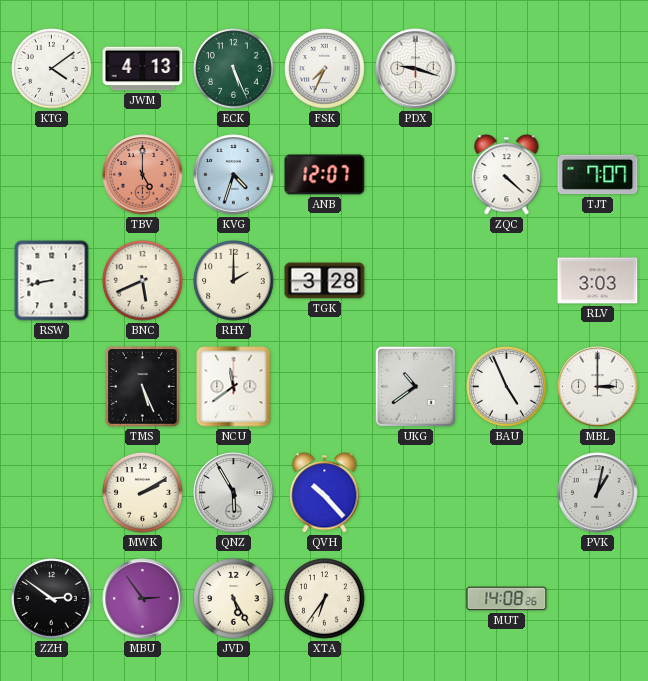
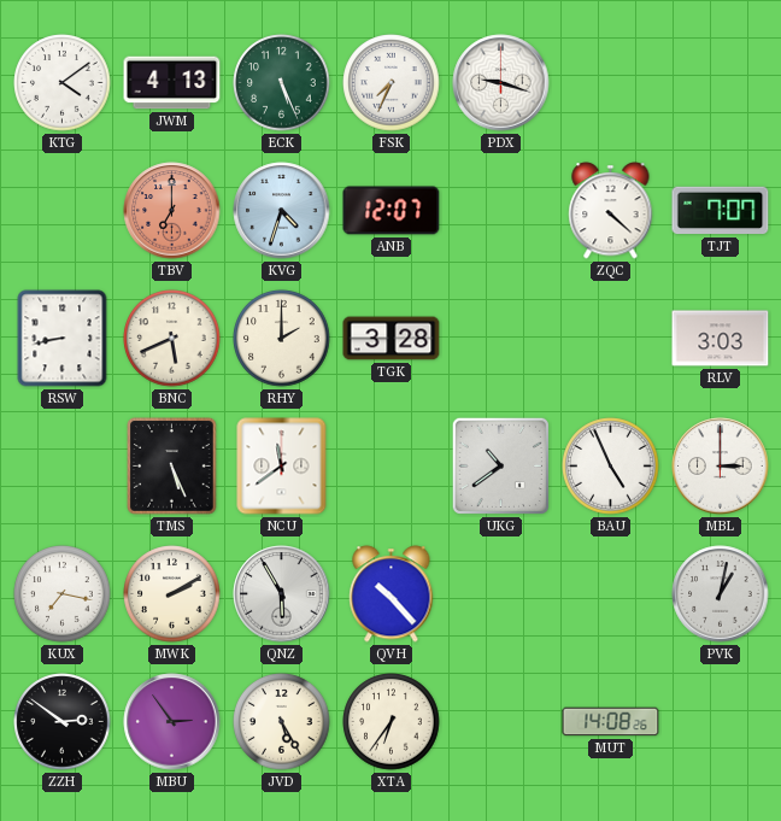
TBV: 5:00 -> 7:00 (172, 211)
KUX: none -> 7:17 (63, 594)
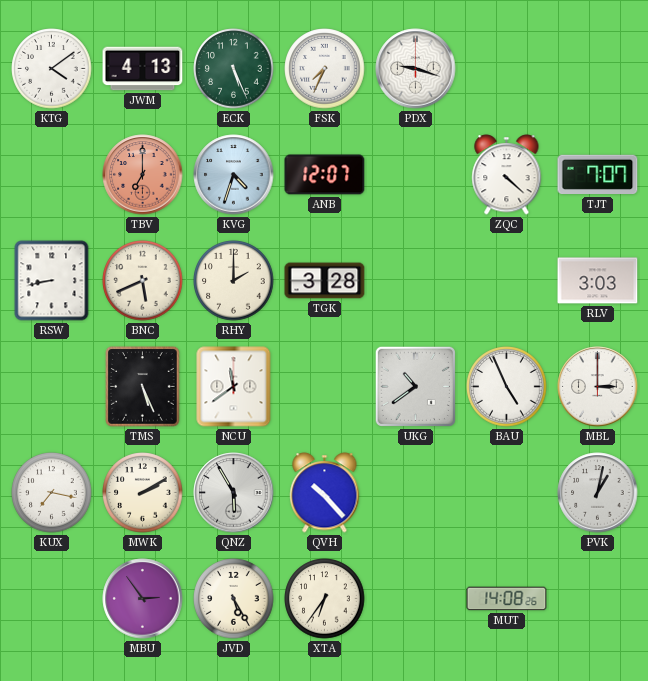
ZZH: 2:51 -> none (63, 722)
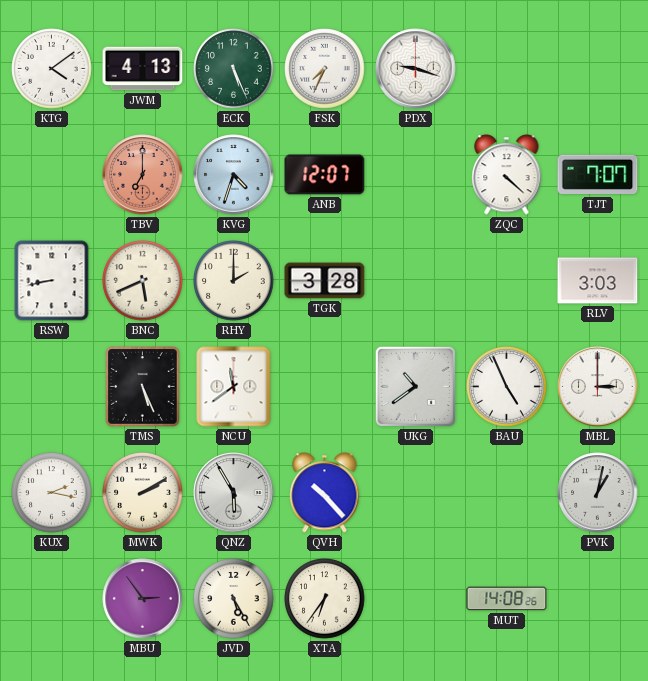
KUX: 7:17 -> 2:17 (52, 493)
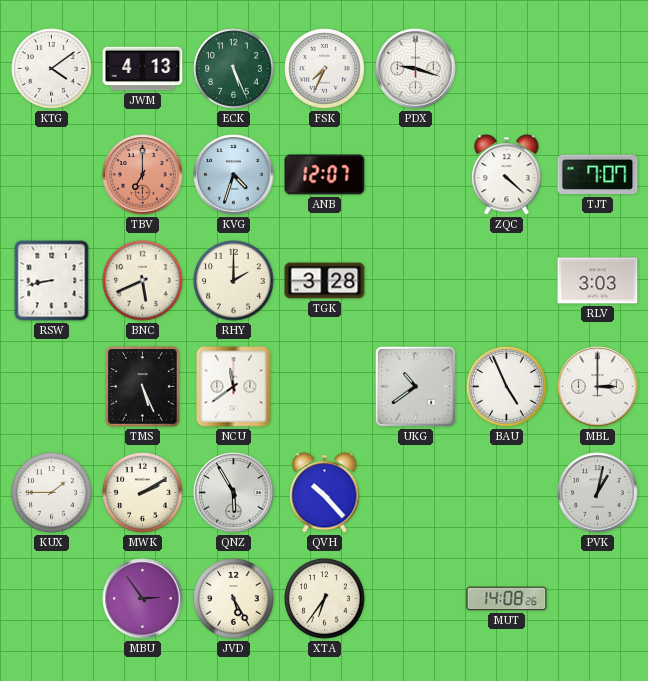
KUX: 2:17 -> 1:45 (52, 493)
